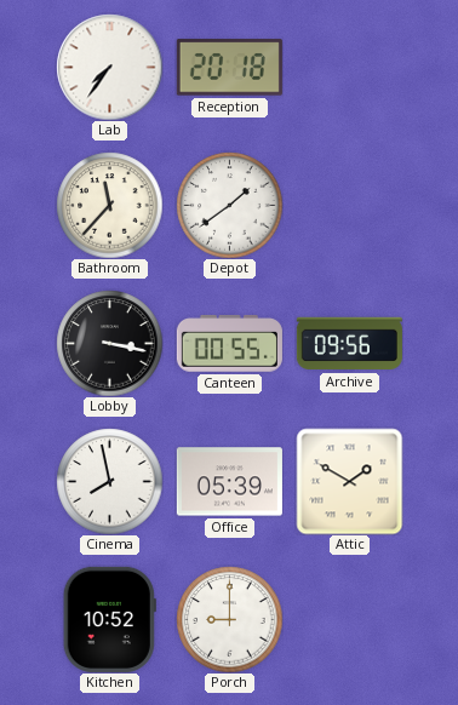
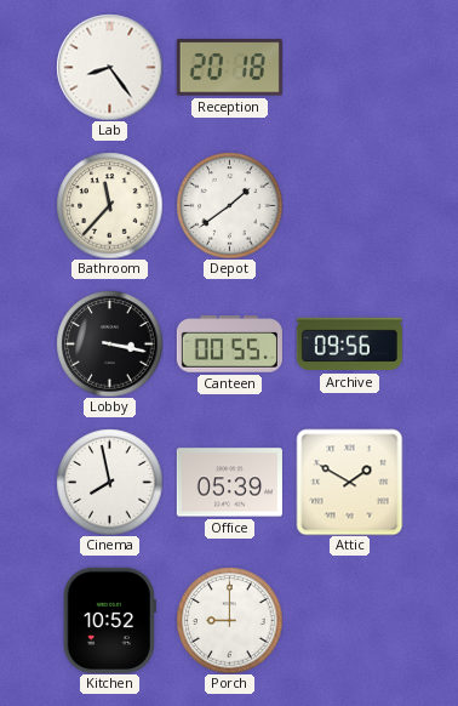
Lab: 7:36 -> 8:24 (109, 67)
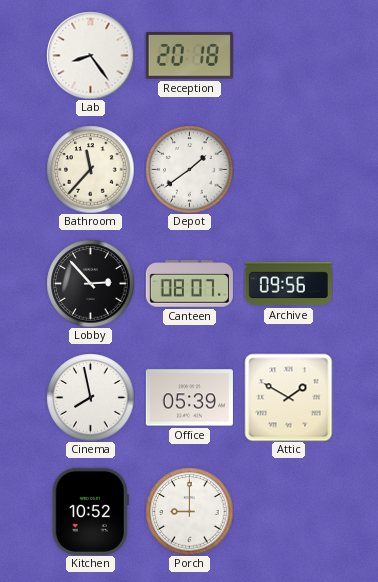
Lobby: 3:17 -> 2:53 (90, 283)
Canteen: 00:55 -> 08:07 (189, 284)
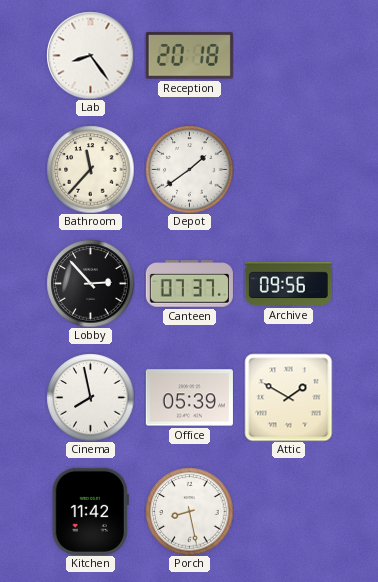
Canteen: 08:07 -> 07:37 (189, 284)
Kitchen: 10:52 -> 11:42 (90, 511)
Porch: 9:00 -> 8:28 (189, 511)
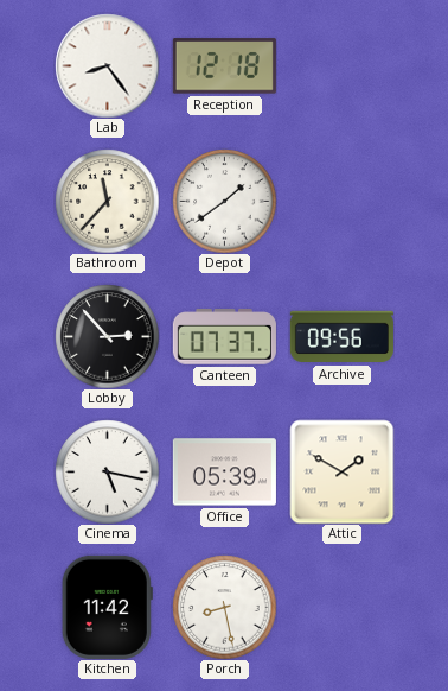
Reception: 20:18 -> 12:18 (224, 66)
Cinema: 7:58 -> 5:17 (107, 471)
